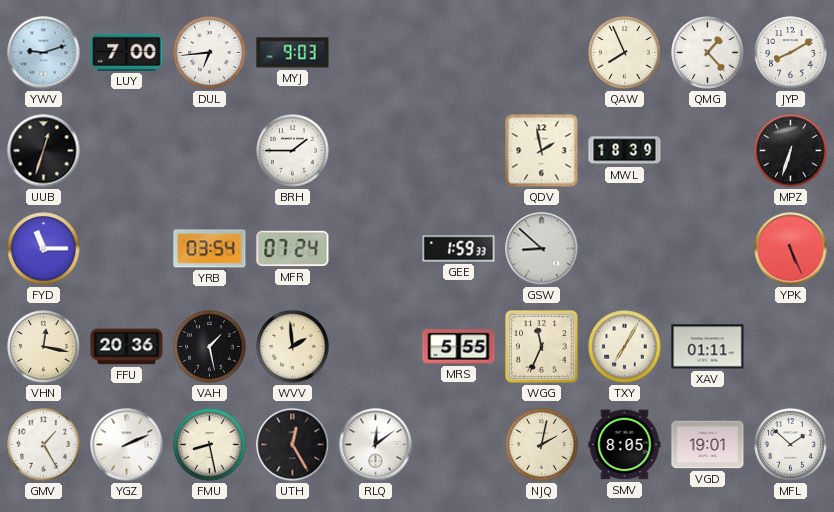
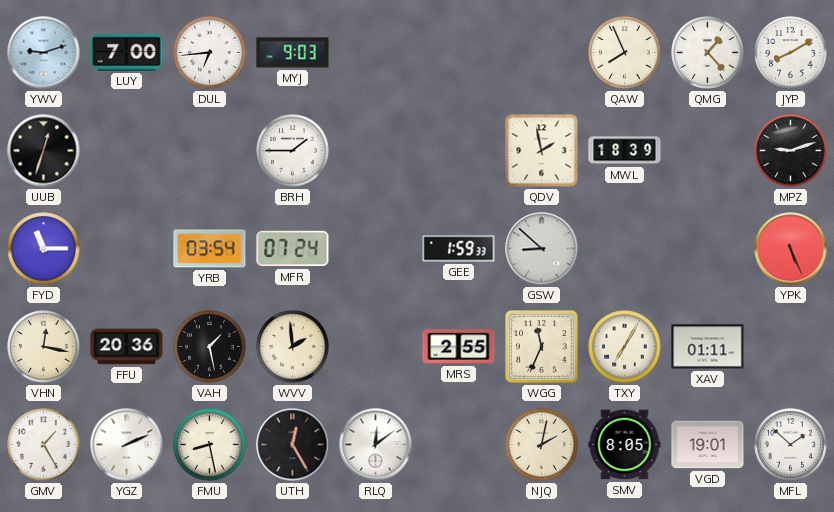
MPZ: 6:33 -> 9:12 (791, 151)
MRS: 5:55 -> 2:55 (459, 347)
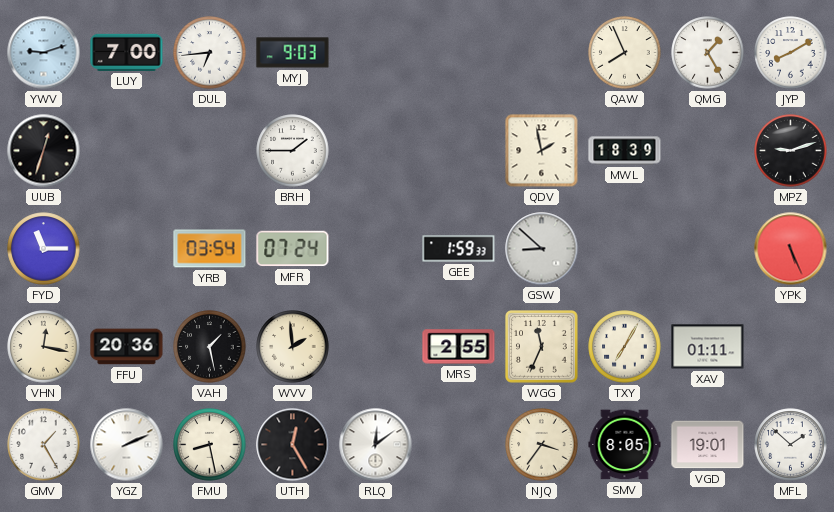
QMG: 1:23 -> 1:25 (708, 53)
NJQ: 2:02 -> 3:36 (542, 445)
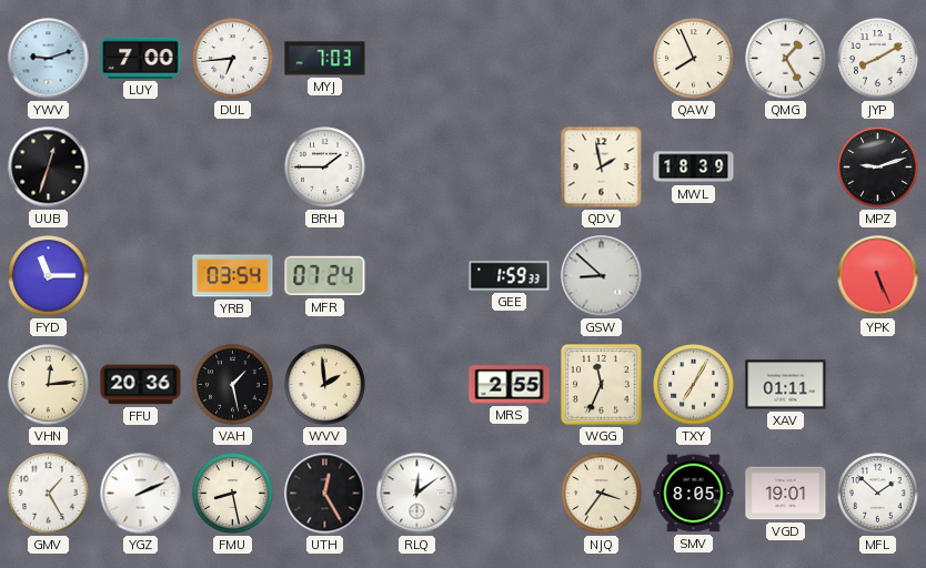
MYJ: 9:03 -> 7:03 (325, 59)
VHN: 12:17 -> 12:14 (49, 385)
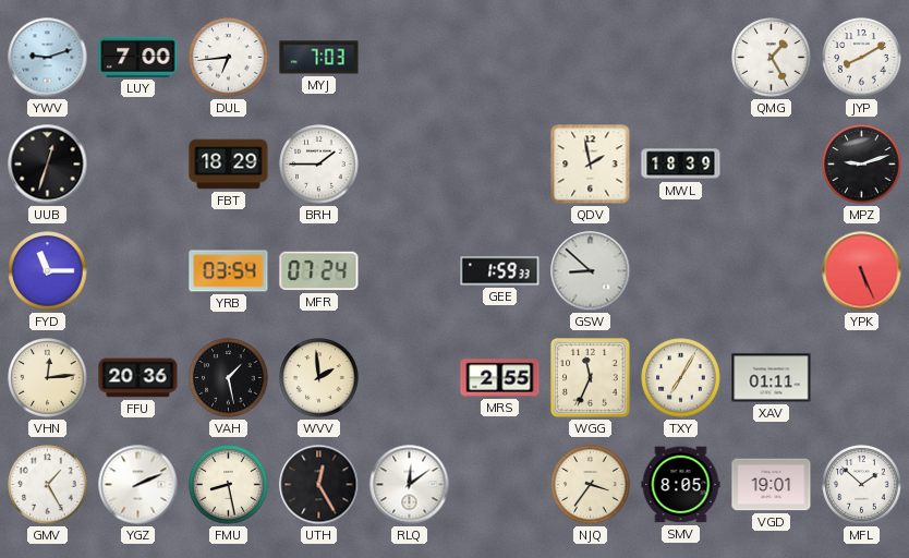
QAW: 7:56 -> none (694, 59)
FBT: none -> 18:29 (229, 165)
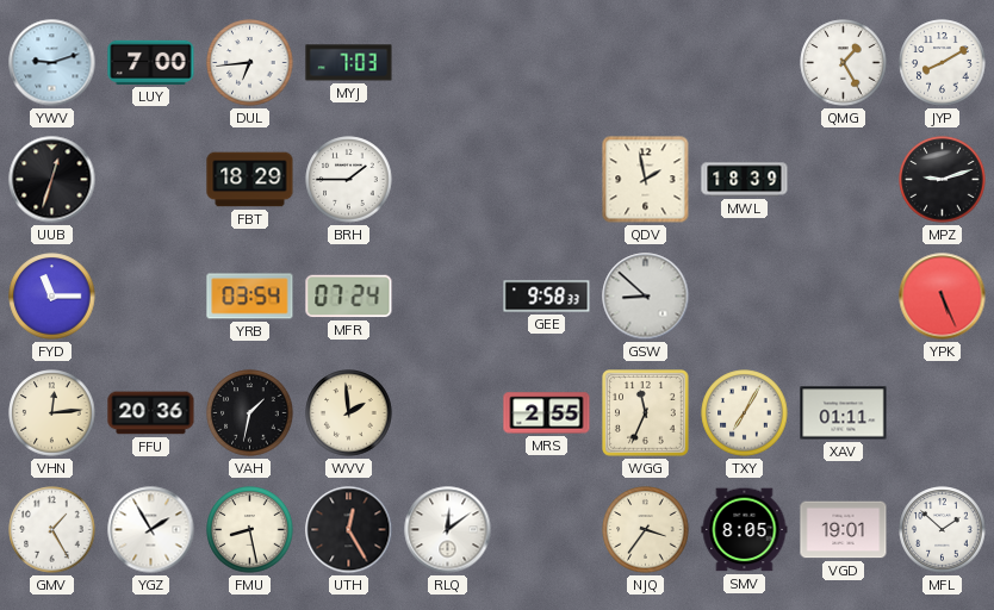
GEE: 1:59 -> 9:58 (547, 297)
VAH: 1:28 -> 1:32 (250, 413)
YGZ: 2:11 -> 1:55 (151, 530)
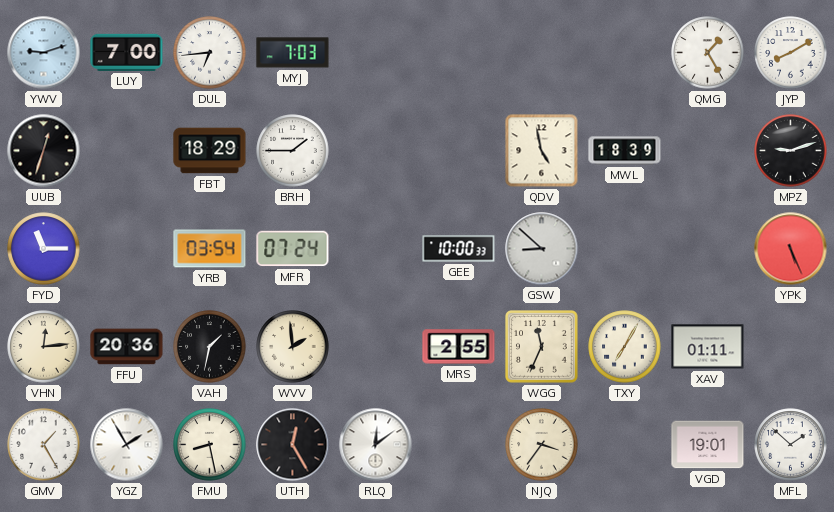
QDV: 1:58 -> 4:58 (542, 151)
GEE: 9:58 -> 10:00 (459, 249)
SMV: 8:05 -> none (745, 530)
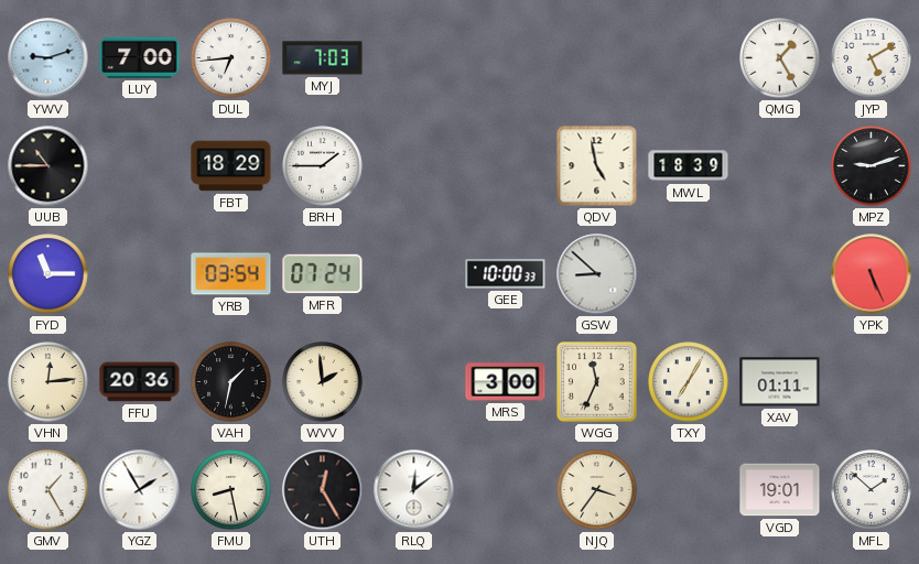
JYP: 8:10 -> 5:10 (872, 58)
UUB: 12:33 -> 10:45 (48, 166)
MRS: 2:55 -> 3:00 (506, 382)
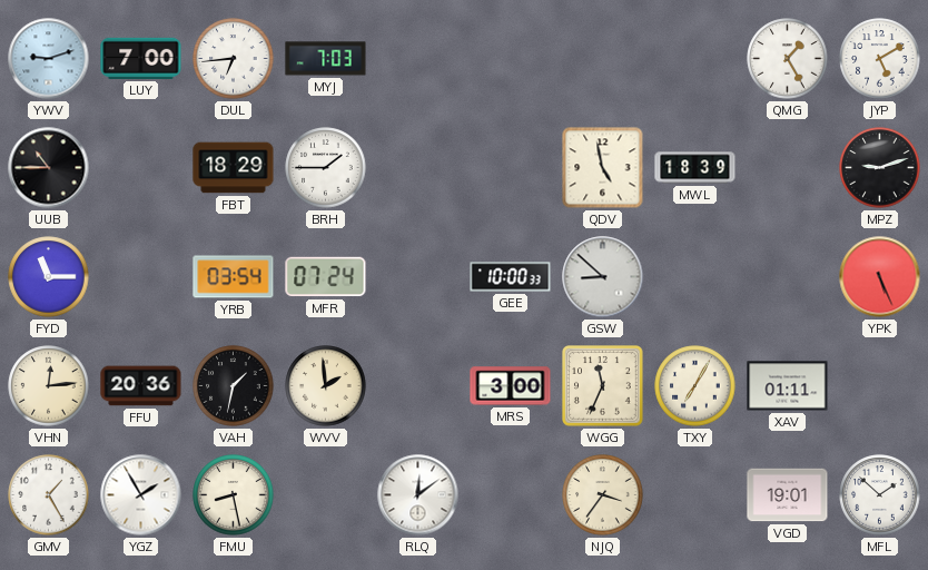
UTH: 12:25 -> none (323, 490)
